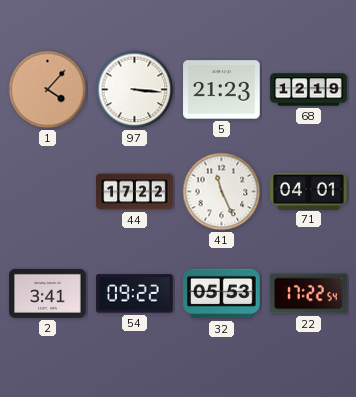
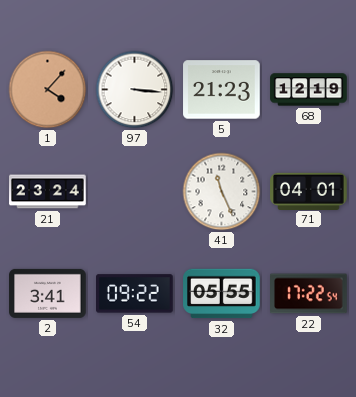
21: none -> 23:24 (48, 192)
44: 17:22 -> none (135, 192)
32: 05:53 -> 05:55 (222, 294)
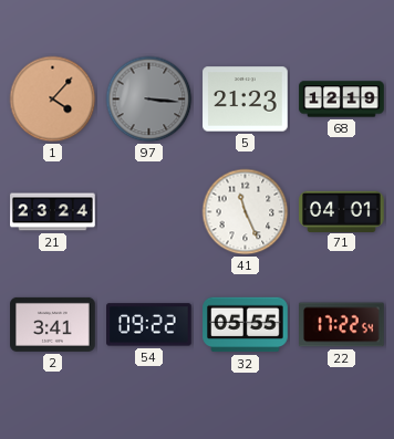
97 dial: white -> grey (149, 100)
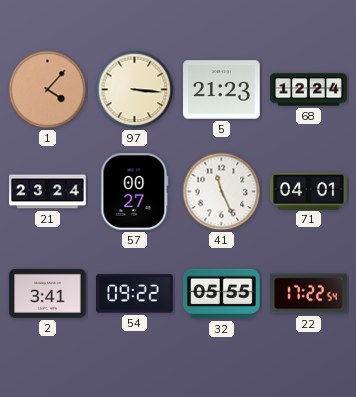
97 dial: grey -> cream (135, 90)
68: 12:19 -> 12:24 (309, 90)
57: none -> 00:27 (135, 192)
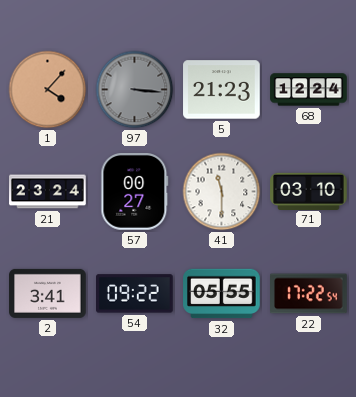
97 dial: cream -> grey (135, 90)
41: 11:26 -> 11:30 (222, 192)
71: 04:01 -> 03:10 (309, 191)
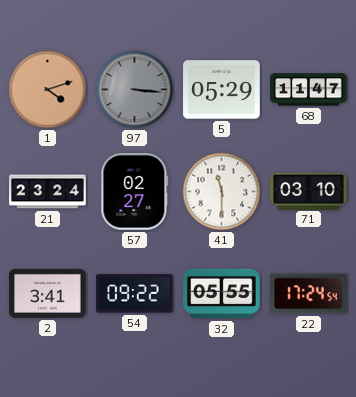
1: 4:07 -> 4:12 (48, 90)
5: 21:23 -> 05:29 (222, 90)
68: 12:24 -> 11:47 (309, 90)
57: 00:27 -> 02:27 (135, 192)
22: 17:22 -> 17:24 (309, 294)
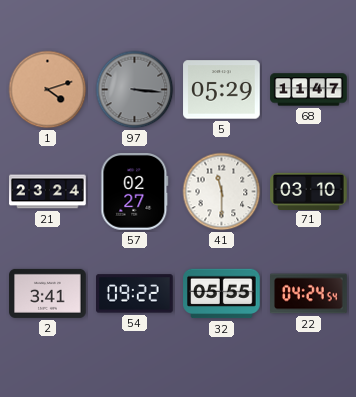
22: 17:24 -> 04:24 (309, 294)
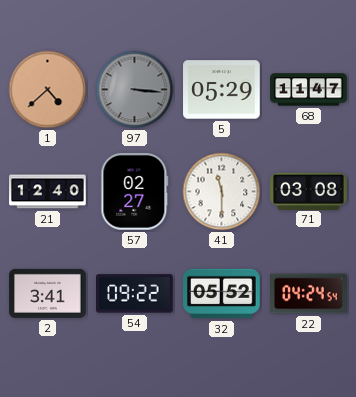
1: 4:12 -> 4:38 (48, 90)
21: 23:24 -> 12:40 (48, 192)
71: 03:10 -> 03:08 (309, 191)
32: 05:55 -> 05:52 (222, 294)
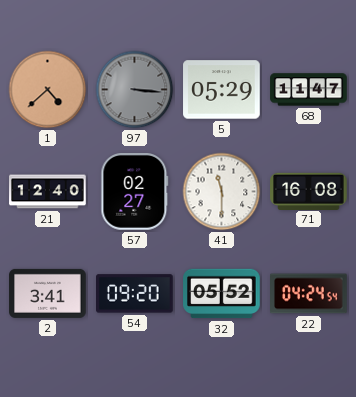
71: 03:08 -> 16:08 (309, 191)
54: 09:22 -> 09:20 (135, 294)
